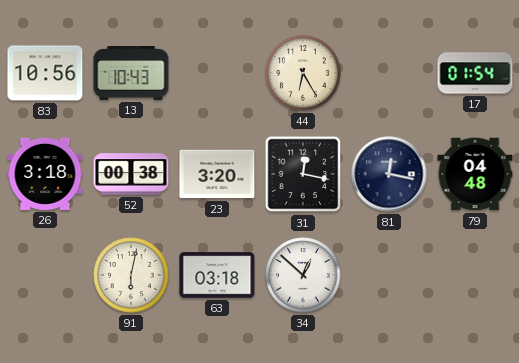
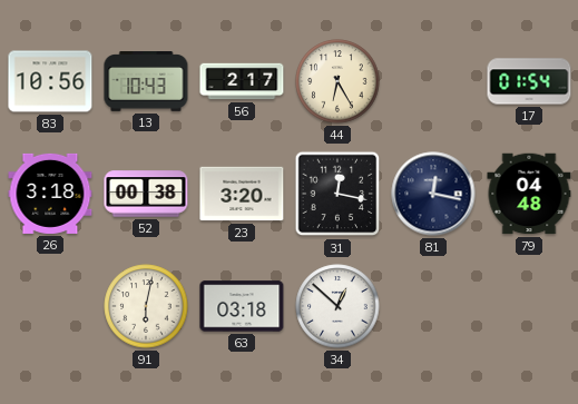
56: none -> 2:17 (242, 81)
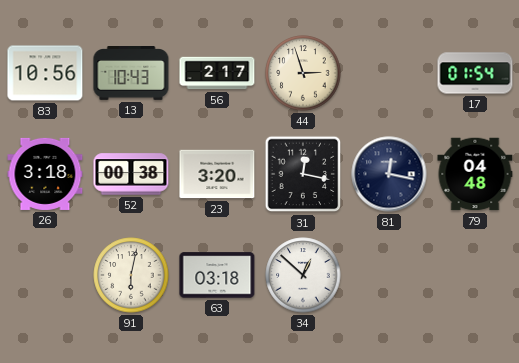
44: 6:25 -> 2:57 (303, 73)
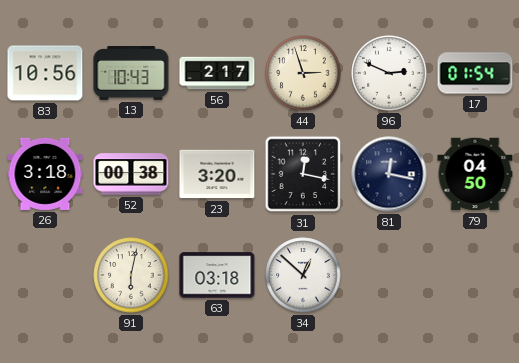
96: none -> 2:49 (389, 73)
79: 04:48 -> 04:50 (475, 174)
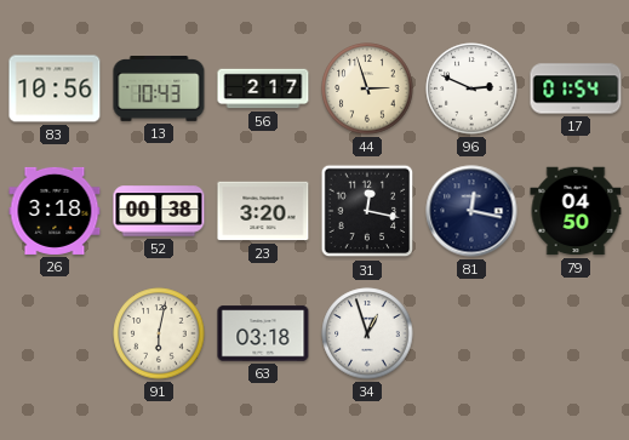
34: 12:52 -> 12:57 (367, 333)
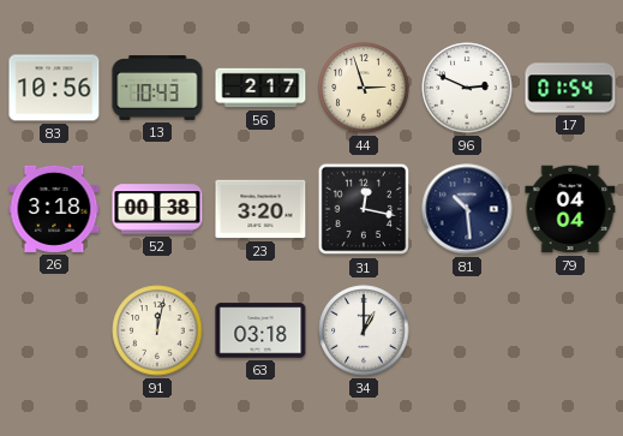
81: 12:17 -> 10:29 (467, 209)
79: 04:50 -> 04:04 (570, 209)
91: 6:02 -> 12:02 (157, 330)
34: 12:57 -> 1:00 (364, 330)
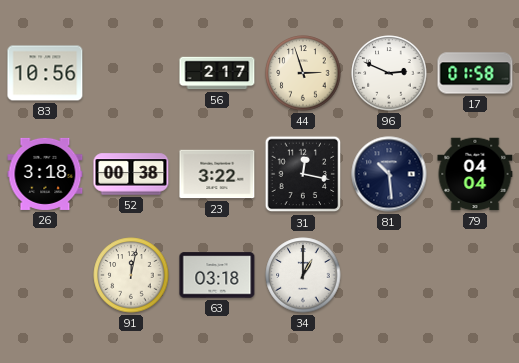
13: 10:43 -> none (157, 88)
17: 01:54 -> 01:58 (475, 73)
23: 3:20 -> 3:22 (217, 174)
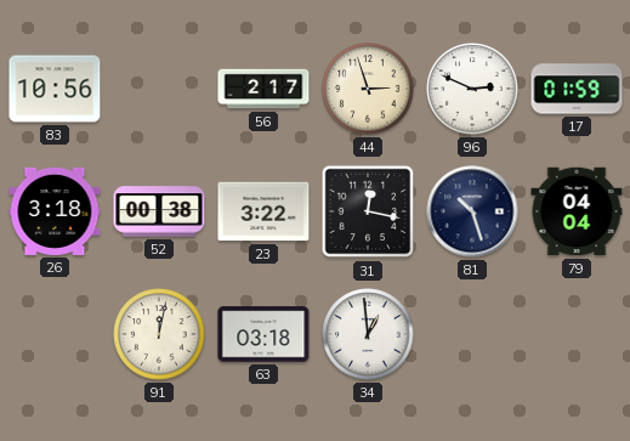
17: 01:58 -> 01:59 (577, 89)
81: 10:29 -> 10:27 (472, 211)
34: 1:00 -> 12:59 (368, 334)
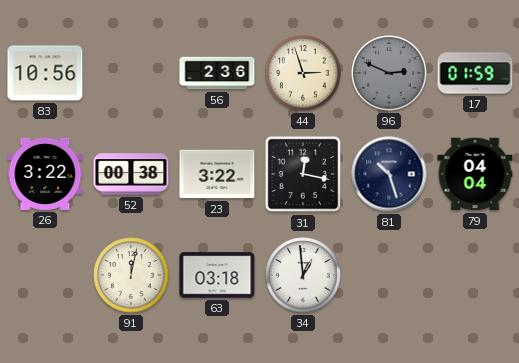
56: 2:17 -> 2:36 (217, 73)
96 dial: white -> grey (389, 73)
26: 3:18 -> 3:22 (45, 174)
